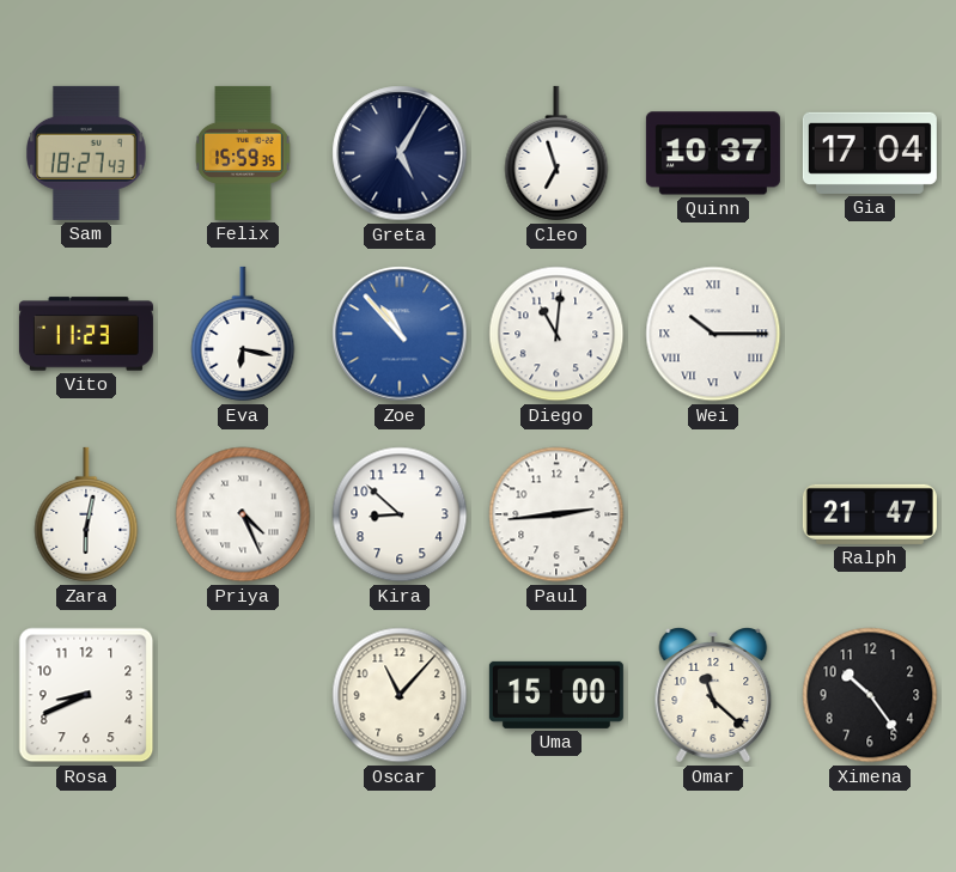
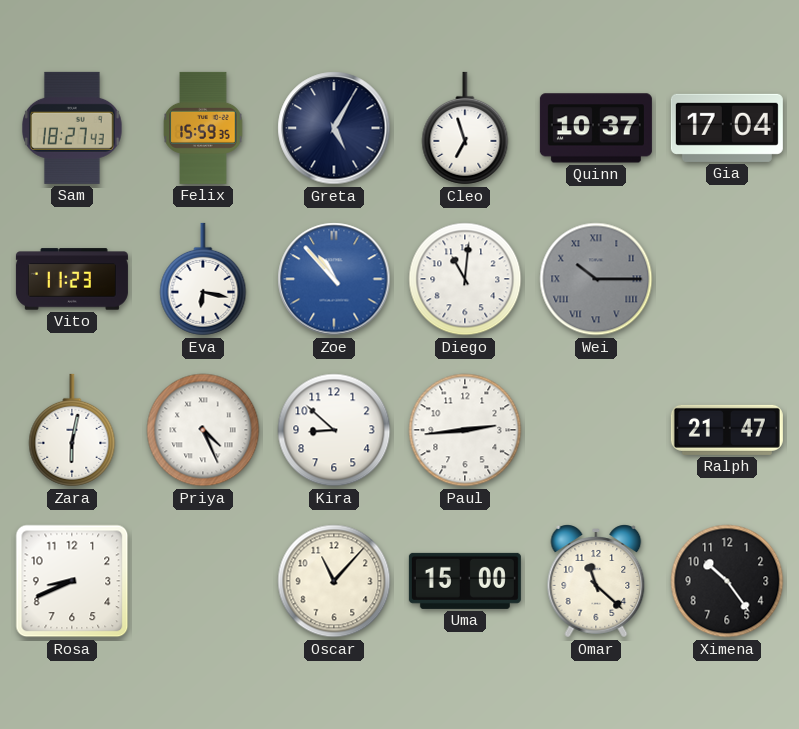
Wei dial: white -> grey (596, 279)
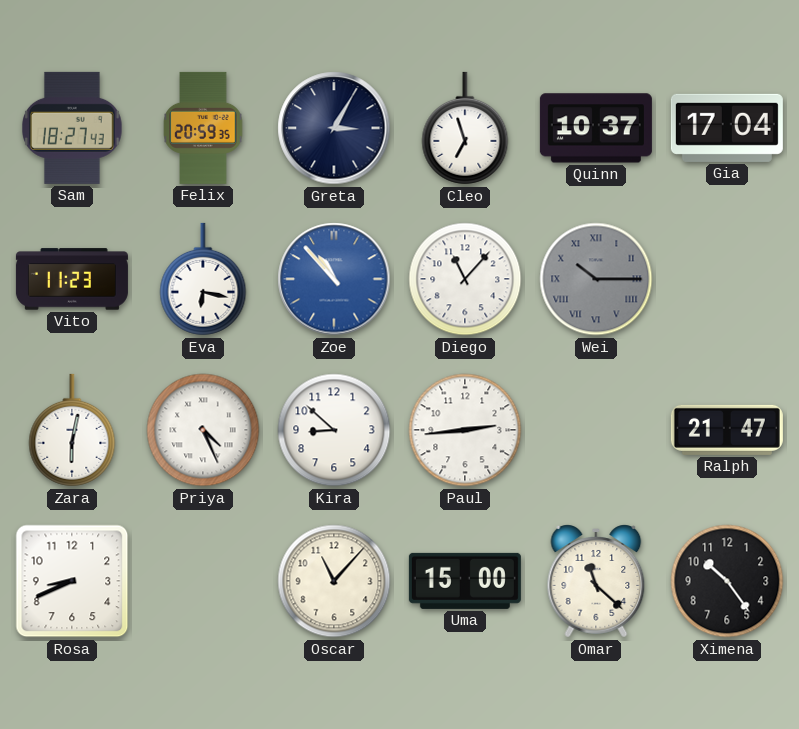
Felix: 15:59 -> 20:59 (203, 128)
Greta: 5:05 -> 3:05 (334, 128)
Diego: 11:01 -> 11:07 (465, 279)
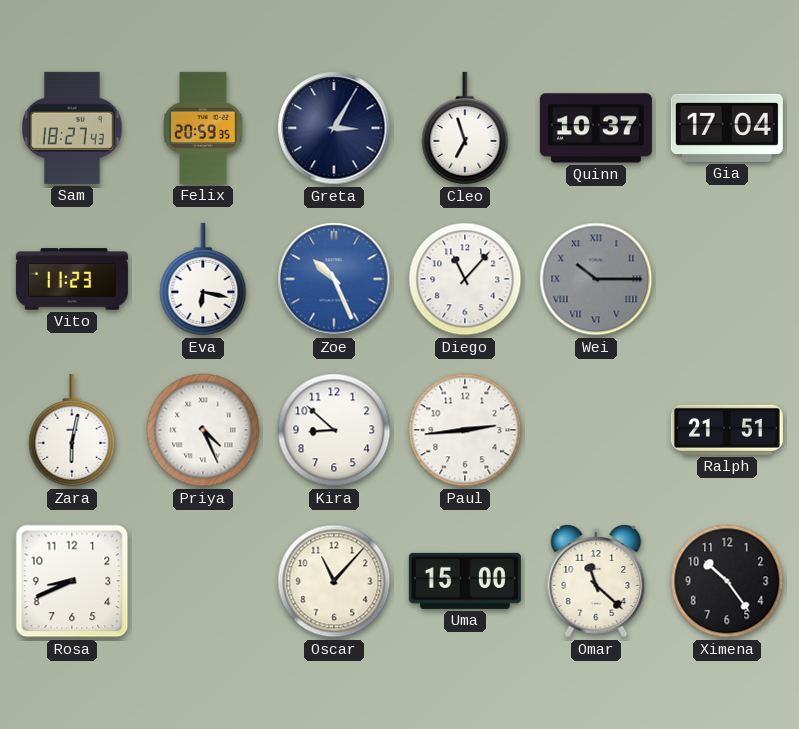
Zoe: 10:53 -> 10:26 (334, 279)
Ralph: 21:47 -> 21:51 (727, 430)
